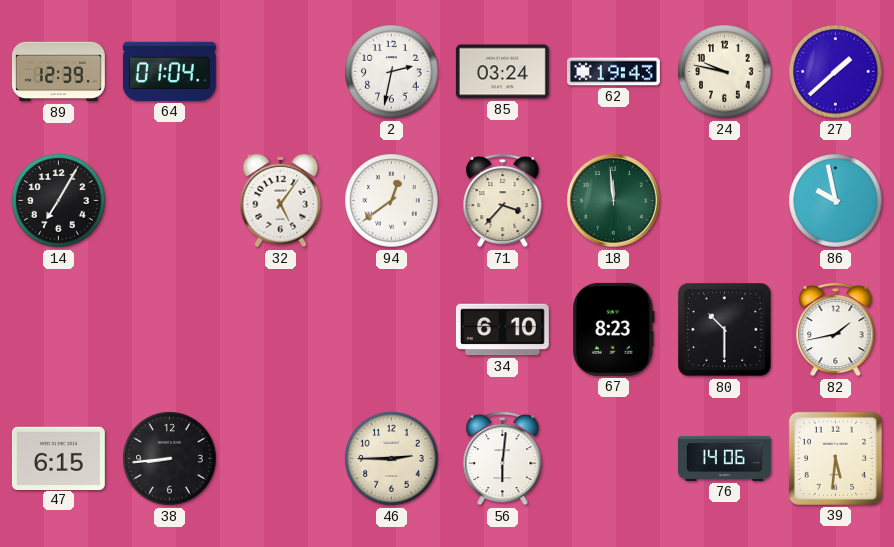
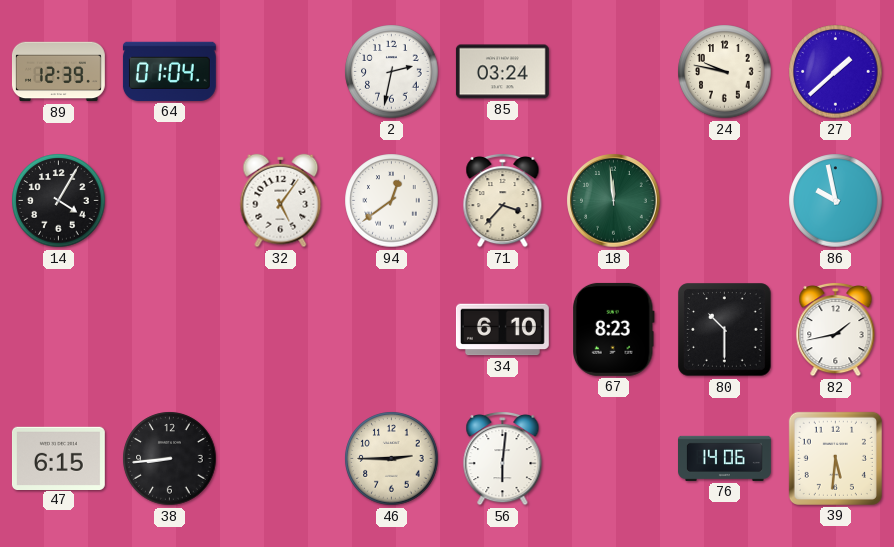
62: 19:43 -> none (613, 72)
14: 7:05 -> 4:05 (59, 201)
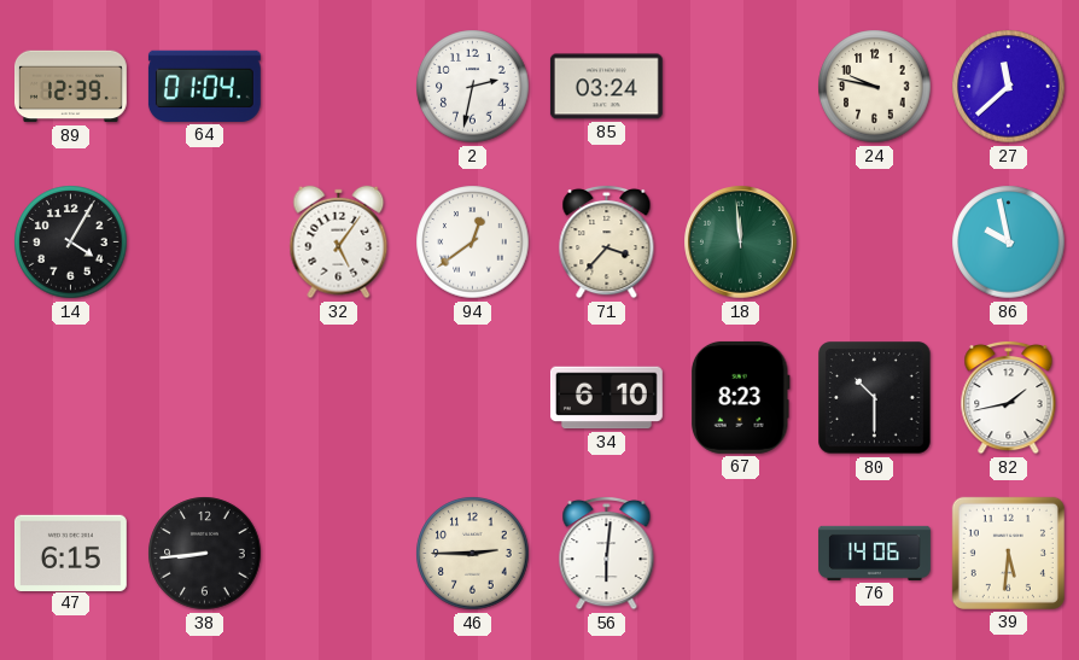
27: 1:38 -> 11:38 (1009, 87)
